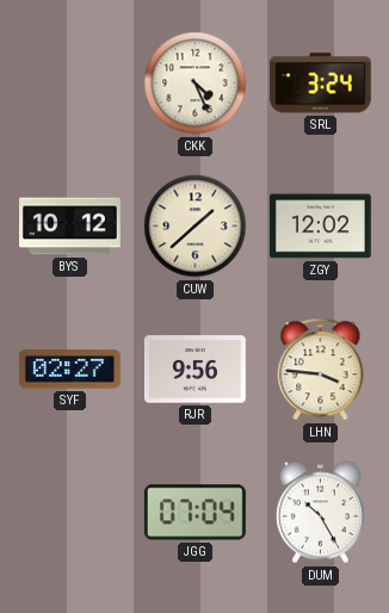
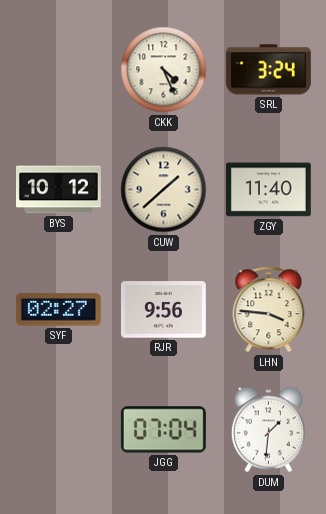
ZGY: 12:02 -> 11:40 (268, 190)
DUM: 10:25 -> 1:31 (268, 430)
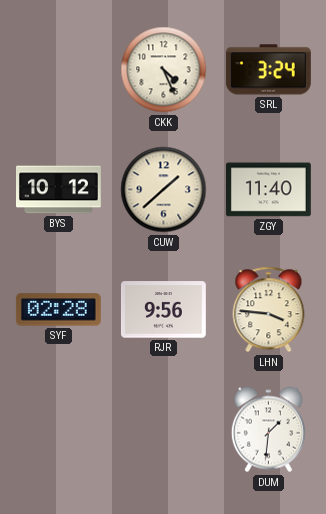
SYF: 02:27 -> 02:28 (58, 310)
JGG: 07:04 -> none (163, 430)
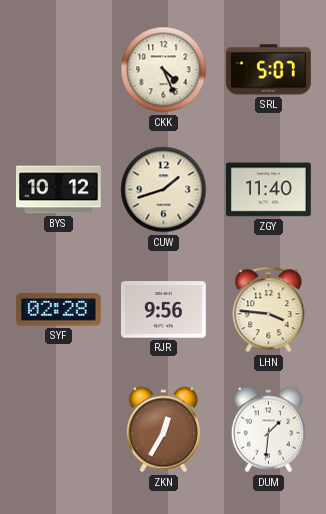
SRL: 3:24 -> 5:07 (268, 70)
CUW: 1:38 -> 1:42 (164, 190)
ZKN: none -> 12:35 (163, 430)
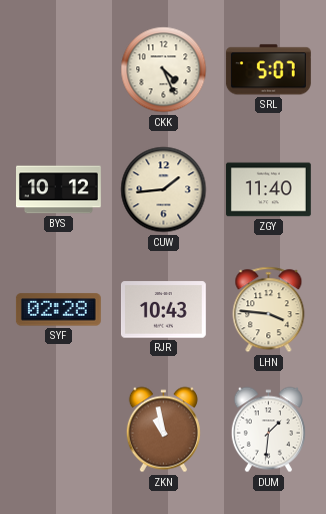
CUW: 1:42 -> 1:44 (164, 190)
RJR: 9:56 -> 10:43 (163, 310)
ZKN: 12:35 -> 10:58 (163, 430)
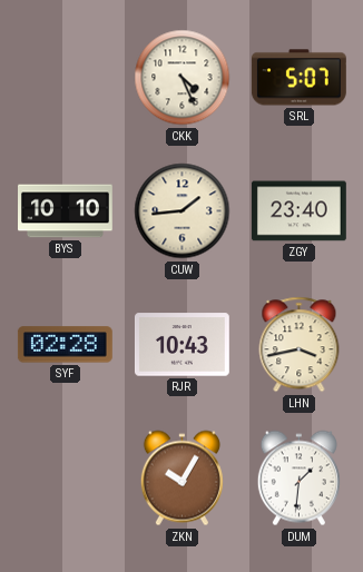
BYS: 10:12 -> 10:10 (66, 211)
ZGY: 11:40 -> 23:40 (298, 211)
LHN: 3:46 -> 3:43 (300, 345)
ZKN: 10:58 -> 10:05 (181, 479)
